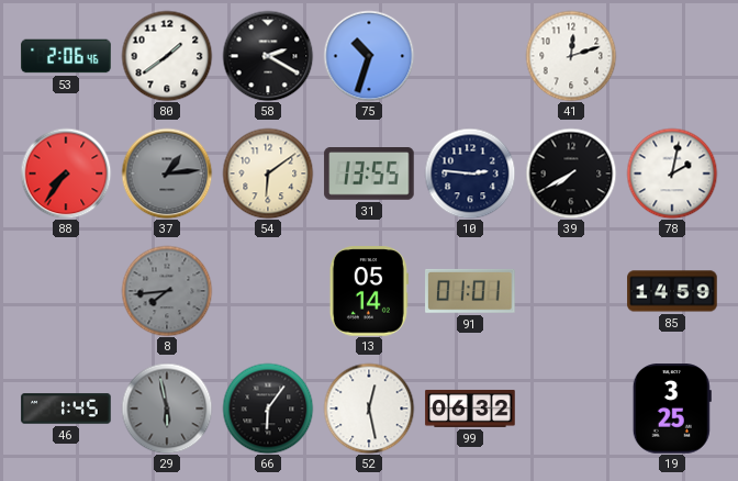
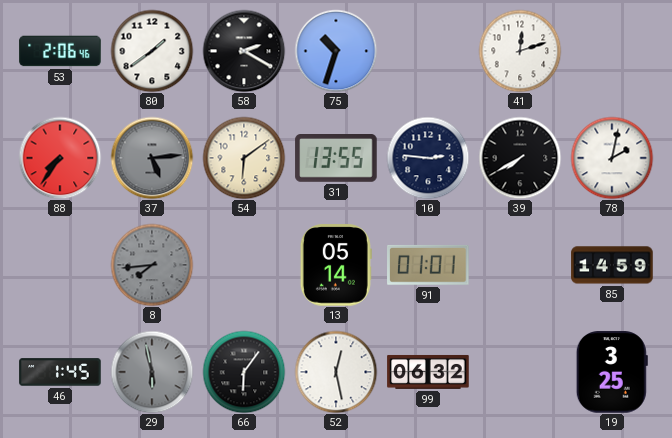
37: 1:14 -> 5:14 (152, 158)
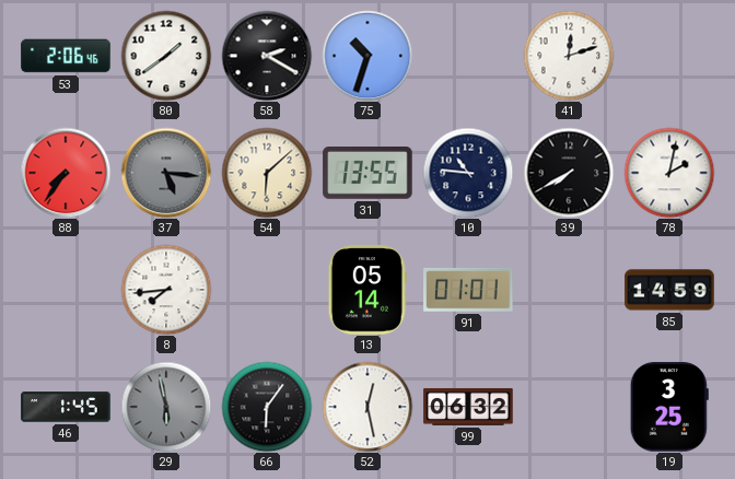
37: 5:14 -> 5:16 (166, 173)
54: 6:09 -> 6:08 (267, 173)
10: 2:46 -> 10:46 (468, 173)
8 dial: grey -> white (166, 290)
